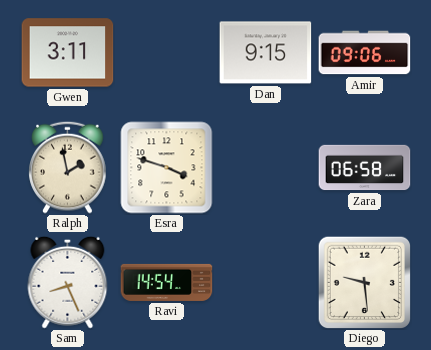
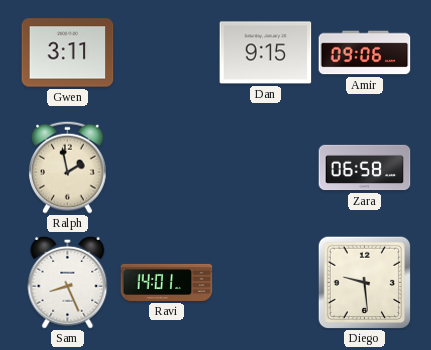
Esra: 3:48 -> none (167, 168)
Ravi: 14:54 -> 14:01 (167, 282)
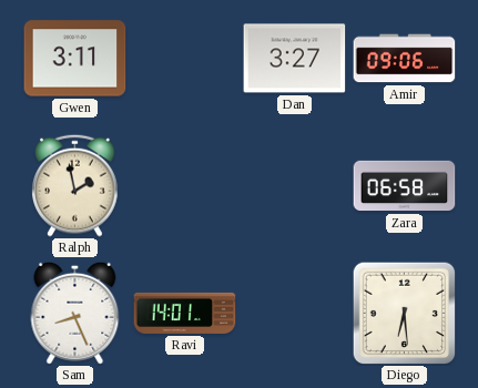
Dan: 9:15 -> 3:27 (295, 59)
Diego: 9:29 -> 6:29 (404, 313)
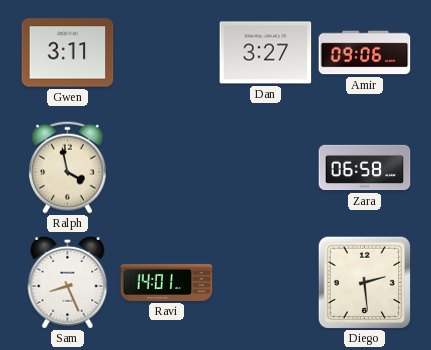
Ralph: 1:58 -> 3:58 (68, 167)
Diego: 6:29 -> 2:29 (364, 282)
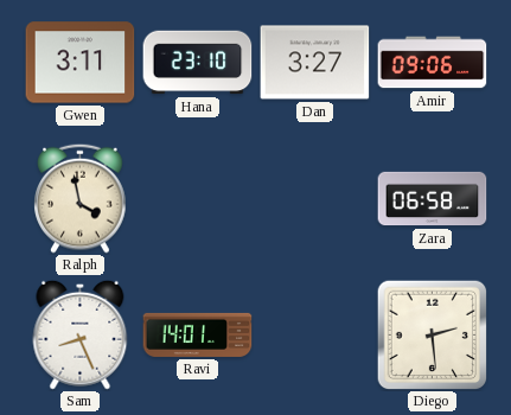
Hana: none -> 23:10 (198, 63)
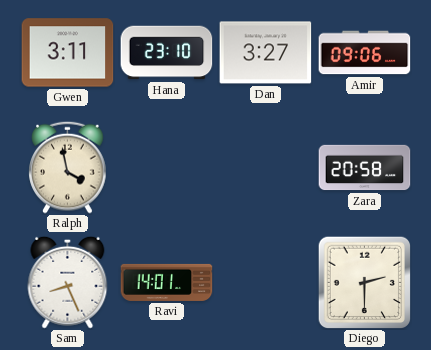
Zara: 06:58 -> 20:58 (365, 168)
Diego: 2:29 -> 2:30 (364, 282)
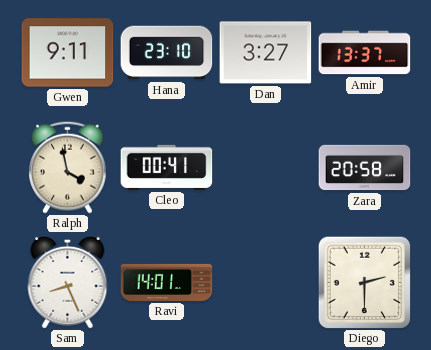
Gwen: 3:11 -> 9:11 (68, 53)
Amir: 09:06 -> 13:37 (365, 53)
Cleo: none -> 00:41 (167, 167)
